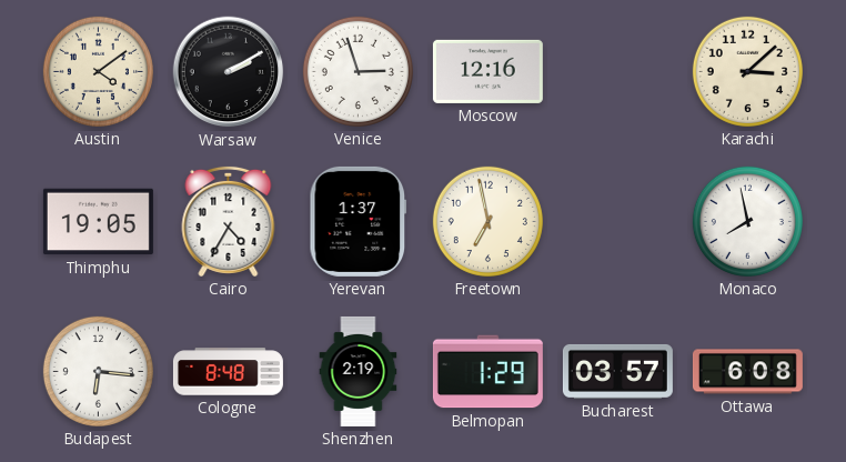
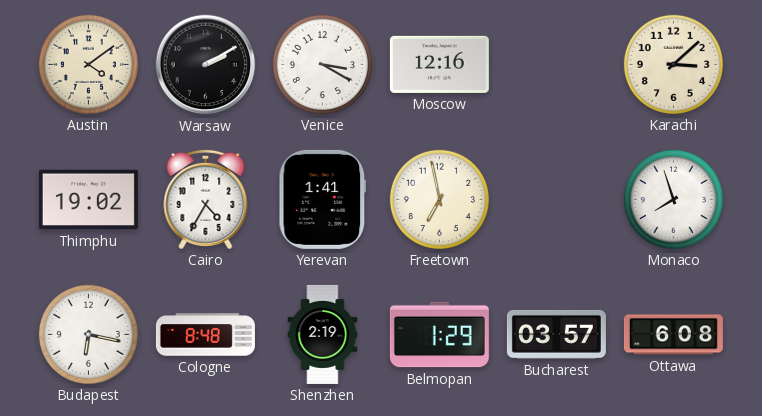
Venice: 2:57 -> 3:20 (322, 64)
Thimphu: 19:05 -> 19:02 (88, 200)
Yerevan: 1:37 -> 1:41 (323, 199)
Monaco: 7:58 -> 7:57 (673, 199)
Budapest: 6:16 -> 6:17 (88, 334)
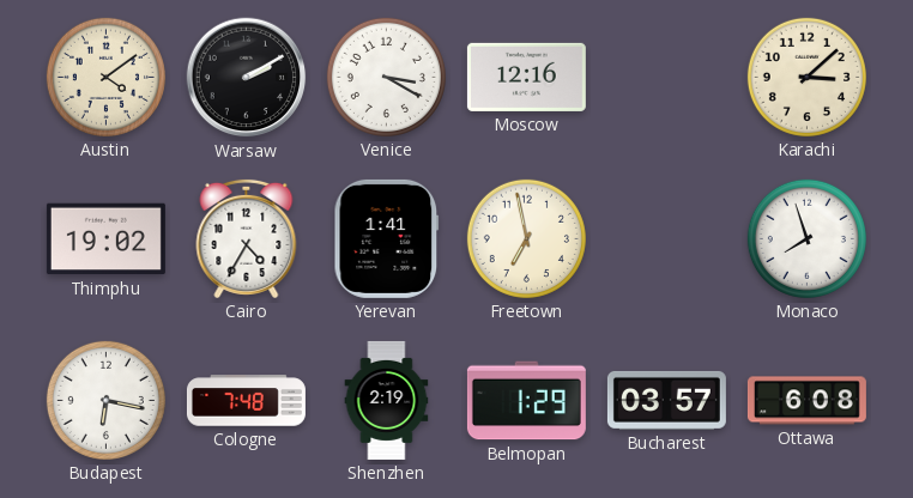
Cologne: 8:48 -> 7:48 (246, 401)
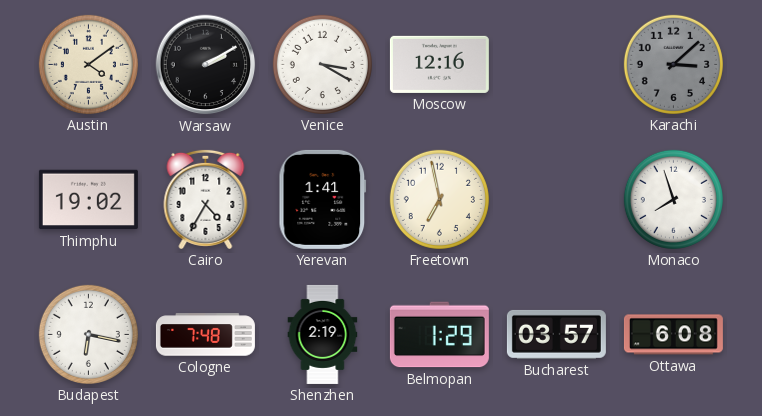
Karachi dial: cream -> grey (673, 64)
